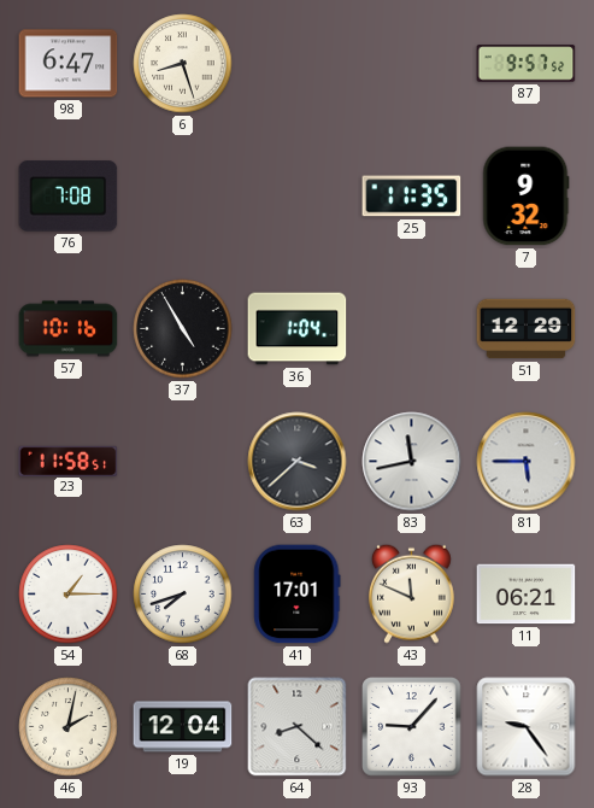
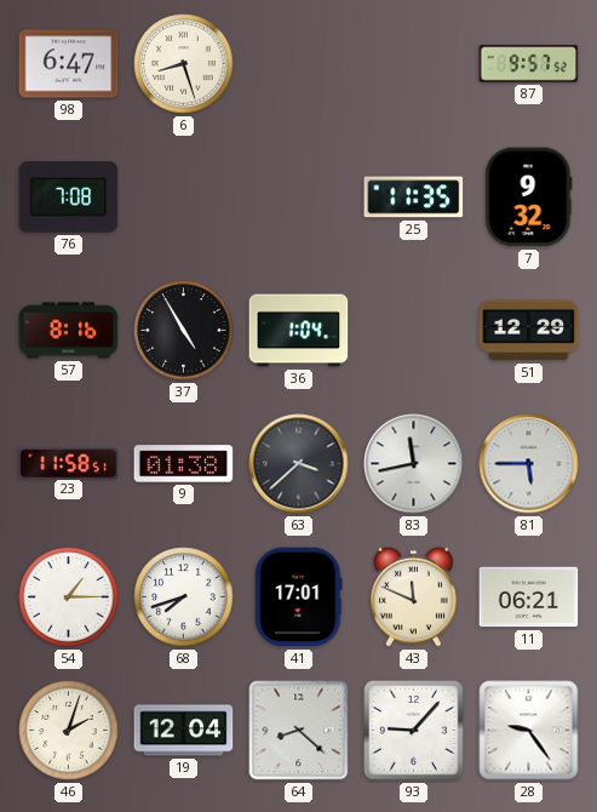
57: 10:16 -> 8:16 (69, 331)
9: none -> 01:38 (184, 464)
46: 2:02 -> 2:03 (69, 731)
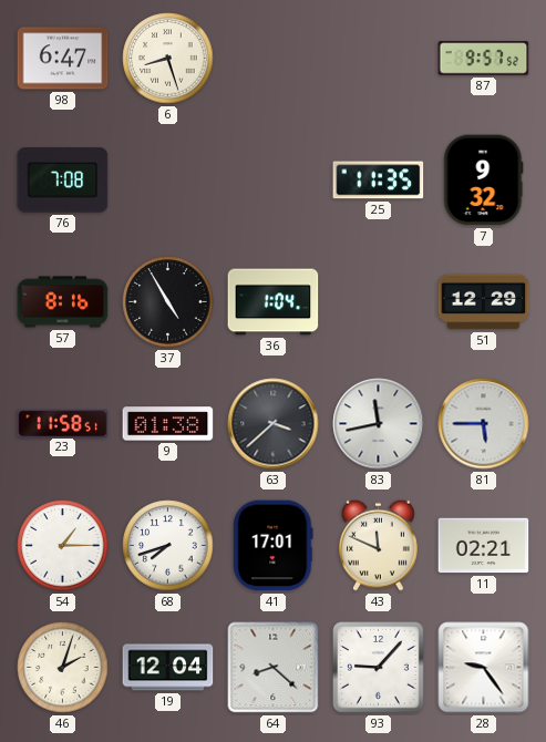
11: 06:21 -> 02:21 (484, 546)
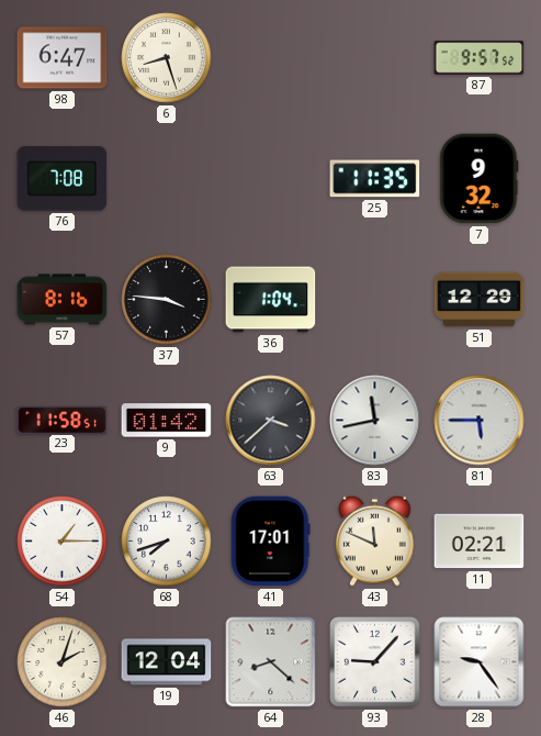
37: 4:55 -> 3:46 (167, 300)
9: 01:38 -> 01:42 (167, 421)
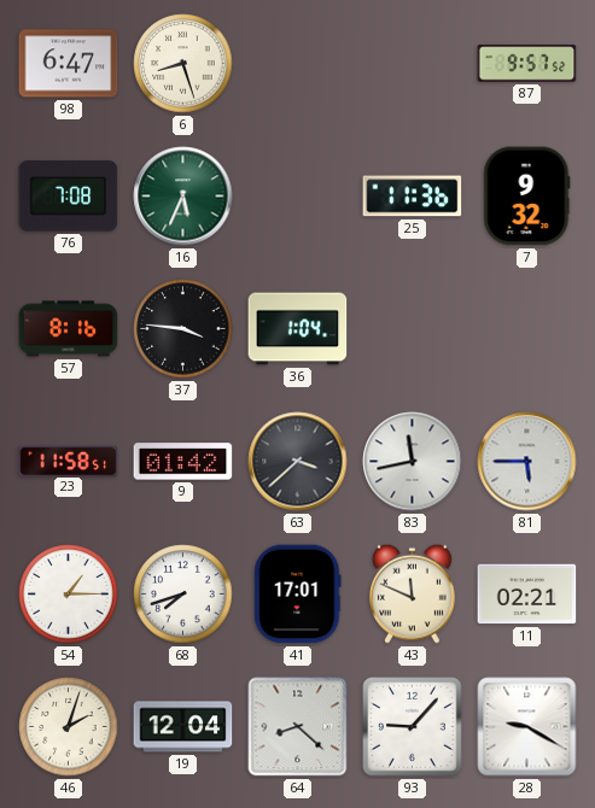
16: none -> 5:34 (183, 197)
25: 11:35 -> 11:36 (413, 197)
51: 12:29 -> none (480, 300)
28: 9:24 -> 9:20 (527, 727)
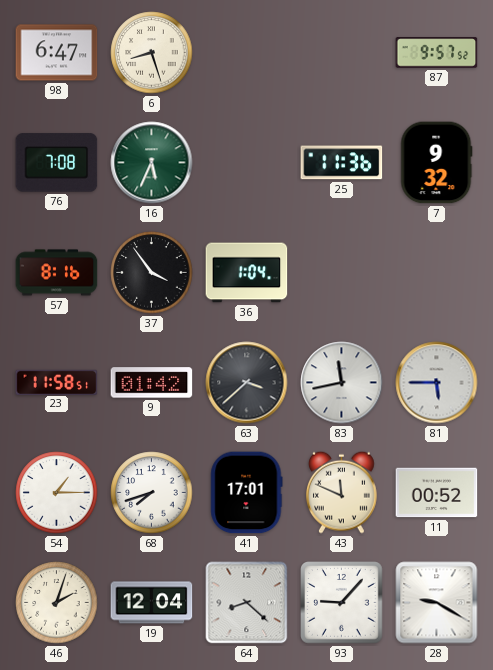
37: 3:46 -> 3:54 (152, 273)
11: 02:21 -> 00:52 (437, 493)
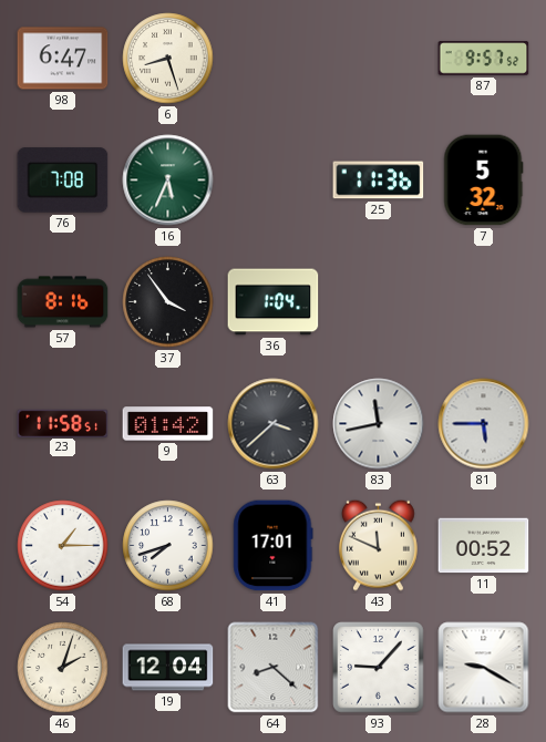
7: 9:32 -> 5:32 (484, 181)
